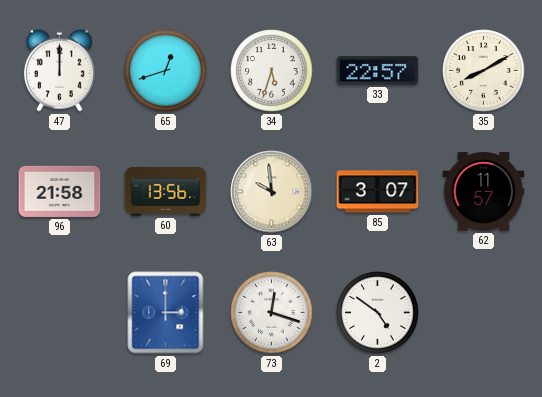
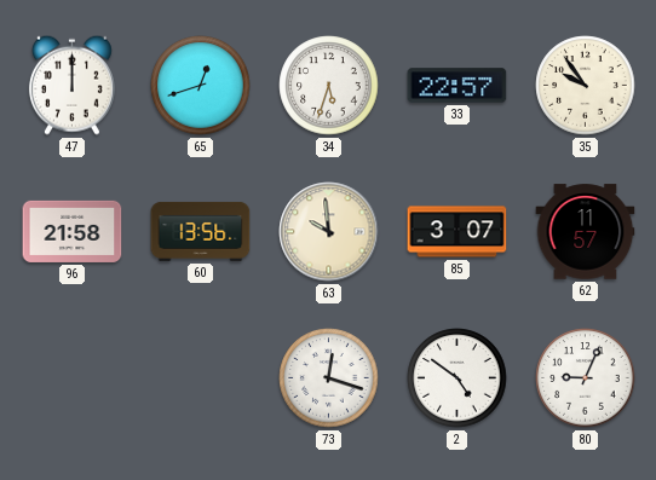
35: 8:10 -> 9:54 (586, 86)
69: 3:00 -> none (166, 313)
80: none -> 9:04 (586, 378)
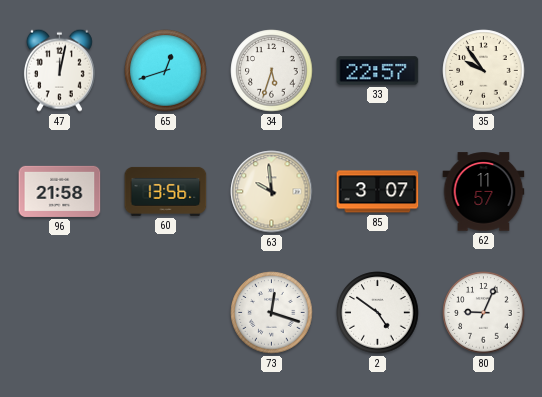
47: 12:00 -> 12:02 (59, 70)
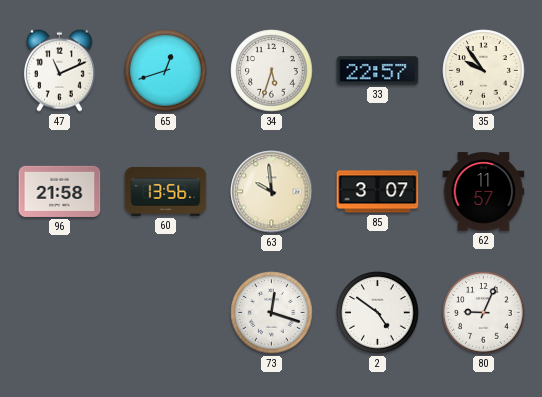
47: 12:02 -> 11:11 (59, 70)
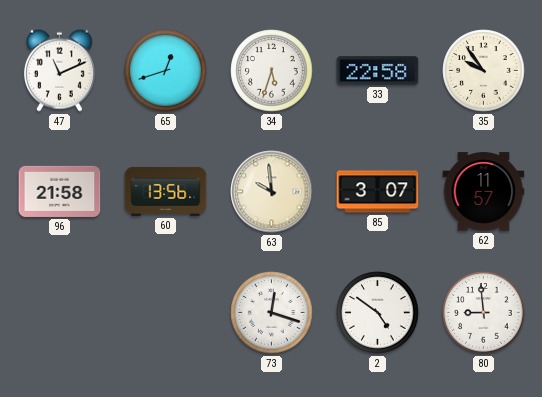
33: 22:57 -> 22:58 (378, 71)
80: 9:04 -> 8:59 (484, 313)
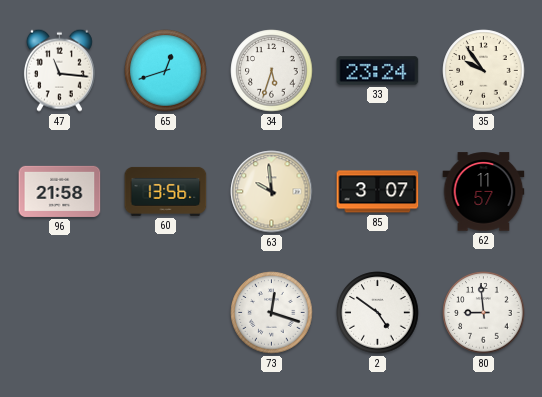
47: 11:11 -> 11:16 (59, 70)
33: 22:58 -> 23:24 (378, 71)
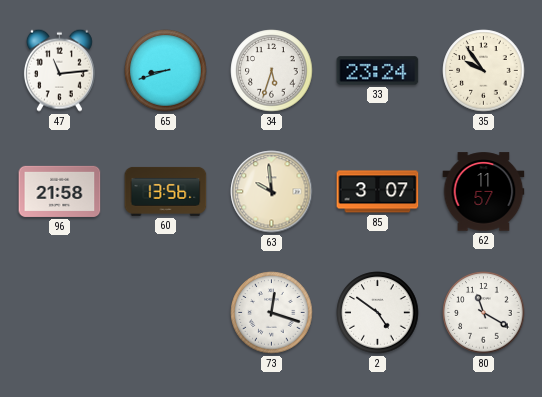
47: 11:16 -> 11:14 (59, 70)
65: 12:42 -> 8:42 (166, 71)
80: 8:59 -> 11:20 (484, 313)
